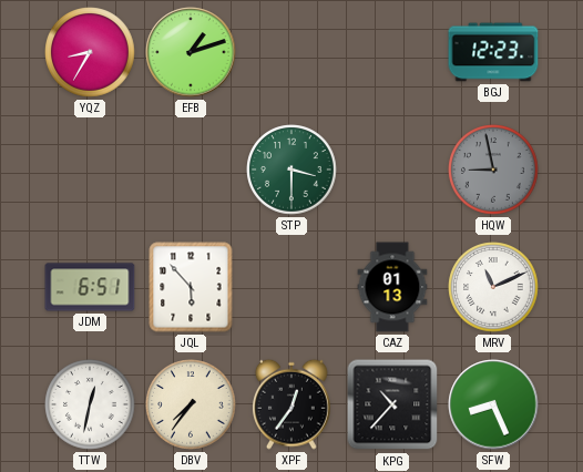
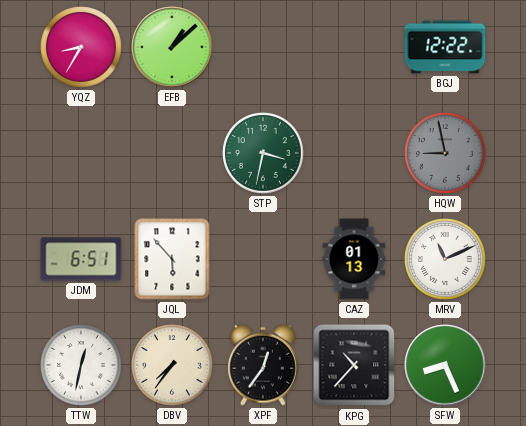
EFB: 1:12 -> 1:08 (172, 47)
BGJ: 12:23 -> 12:22 (445, 47)
STP: 3:30 -> 3:32 (263, 153)
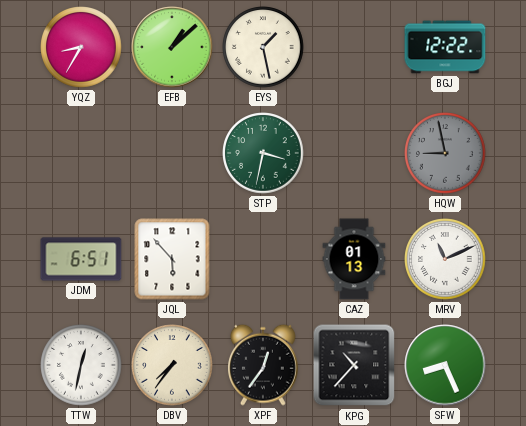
EYS: none -> 1:28 (263, 47)
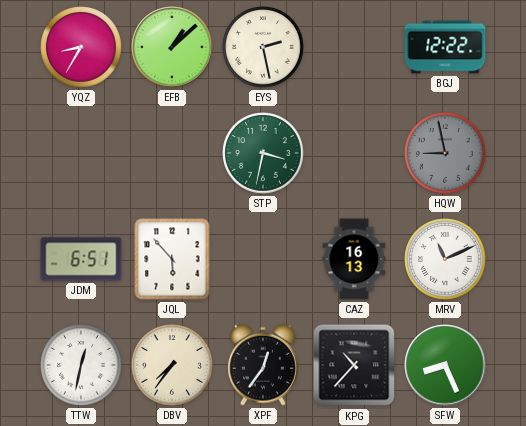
EYS: 1:28 -> 2:28 (263, 47)
CAZ: 01:13 -> 16:13 (354, 259)
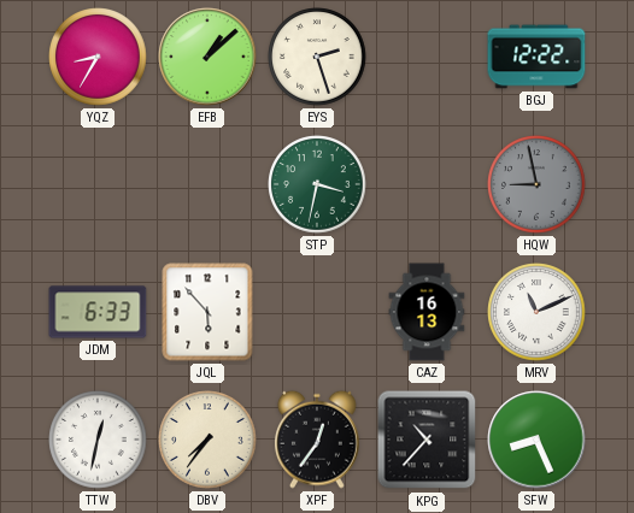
EYS: 2:28 -> 2:27 (317, 57)
JDM: 6:51 -> 6:33 (98, 312)
